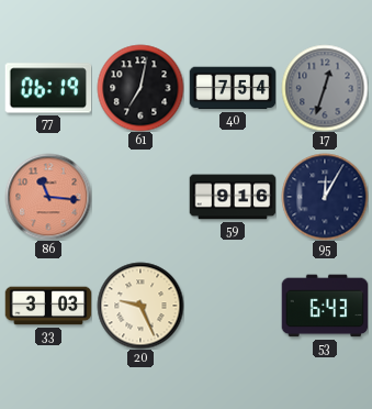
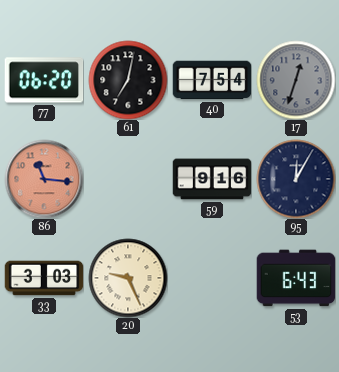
77: 06:19 -> 06:20 (44, 80)
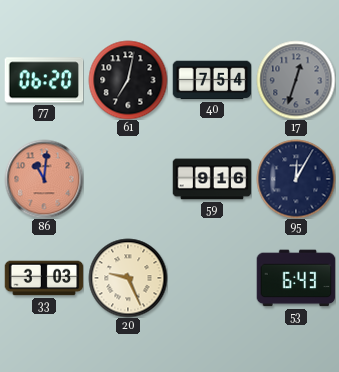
86: 11:16 -> 11:01 (44, 179)
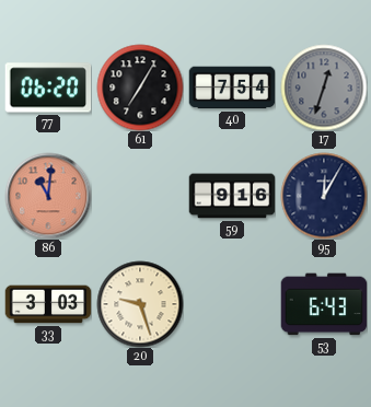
61: 7:02 -> 7:05 (140, 88)
20: 9:26 -> 9:27 (140, 304)
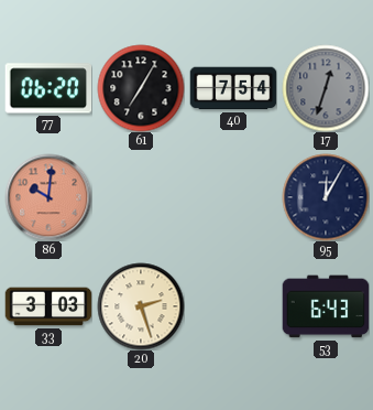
86: 11:01 -> 10:01 (48, 197)
59: 9:16 -> none (232, 196)
20: 9:27 -> 2:27 (141, 306)
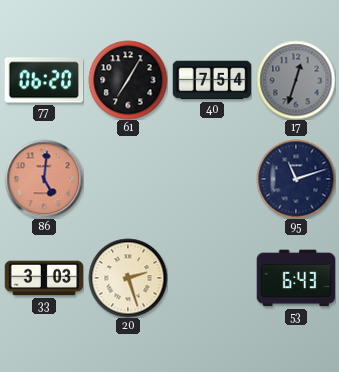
86: 10:01 -> 5:01 (44, 179)
95: 12:05 -> 11:12 (296, 179)
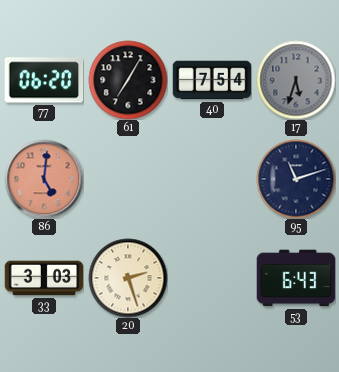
17: 12:33 -> 5:33 (296, 80)
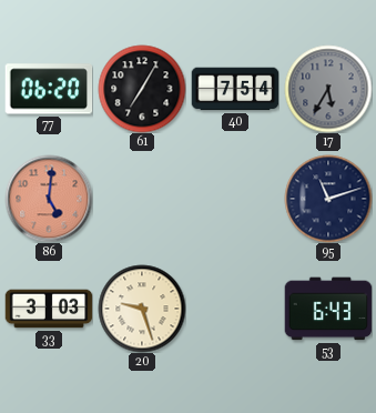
17: 5:33 -> 5:35 (328, 89)
20: 2:27 -> 9:27 (142, 309)
